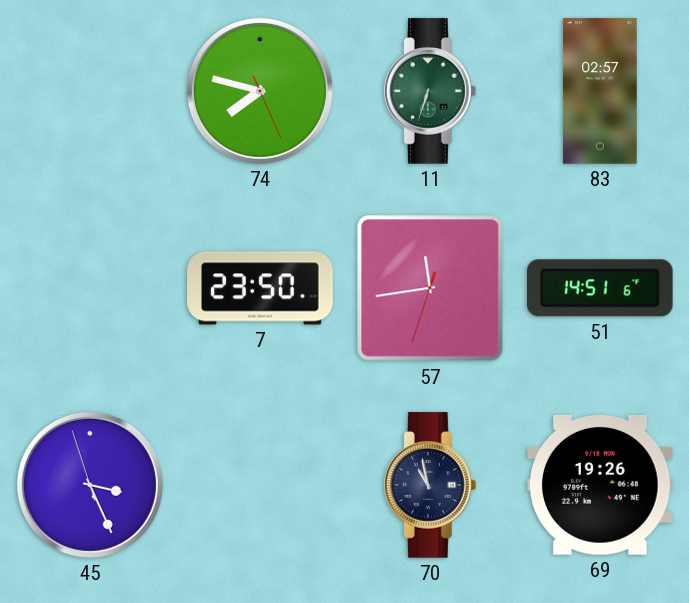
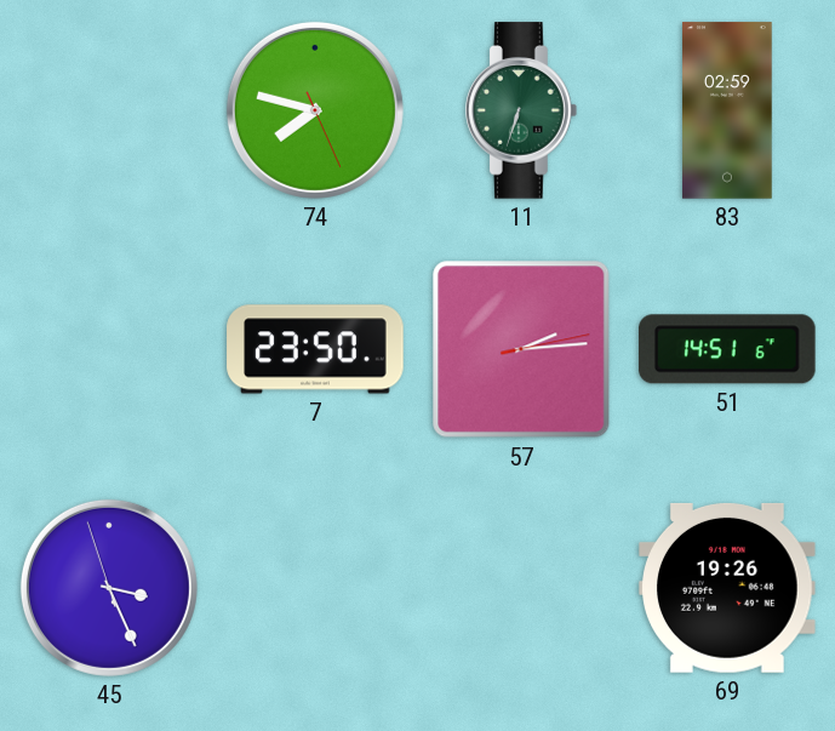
83: 02:57 -> 02:59 (727, 110)
57: 11:43 -> 2:14 (521, 349)
70: 10:58 -> none (431, 485)
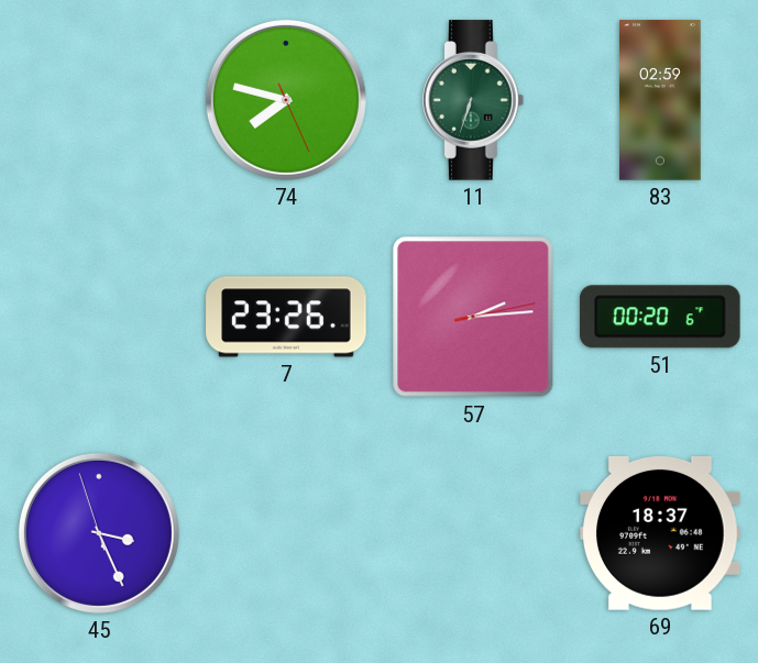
7: 23:50 -> 23:26 (286, 317)
51: 14:51 -> 00:20 (661, 317)
69: 19:26 -> 18:37 (661, 533)
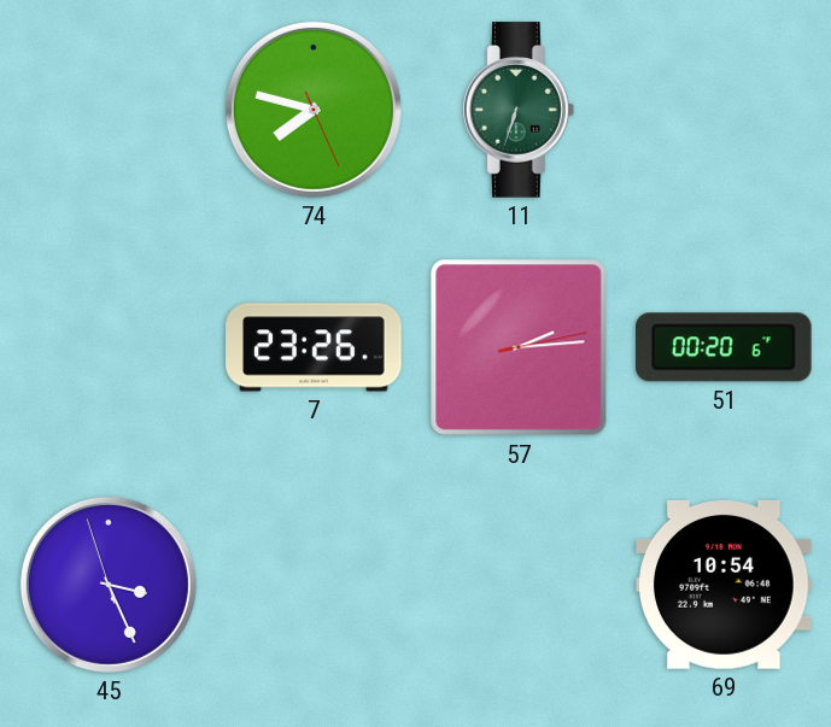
83: 02:59 -> none (660, 100)
69: 18:37 -> 10:54 (725, 585)
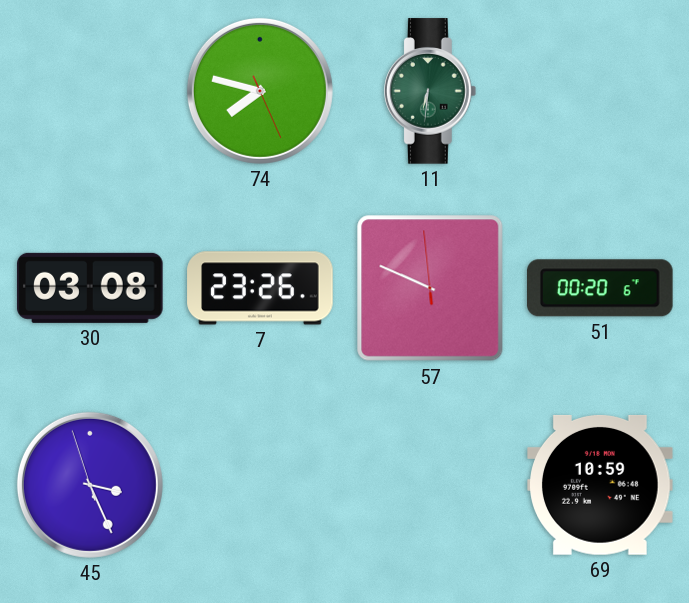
11: 6:33 -> 6:31 (431, 91)
30: none -> 03:08 (90, 288)
57: 2:14 -> 9:48 (430, 288)
69: 10:54 -> 10:59 (601, 485)
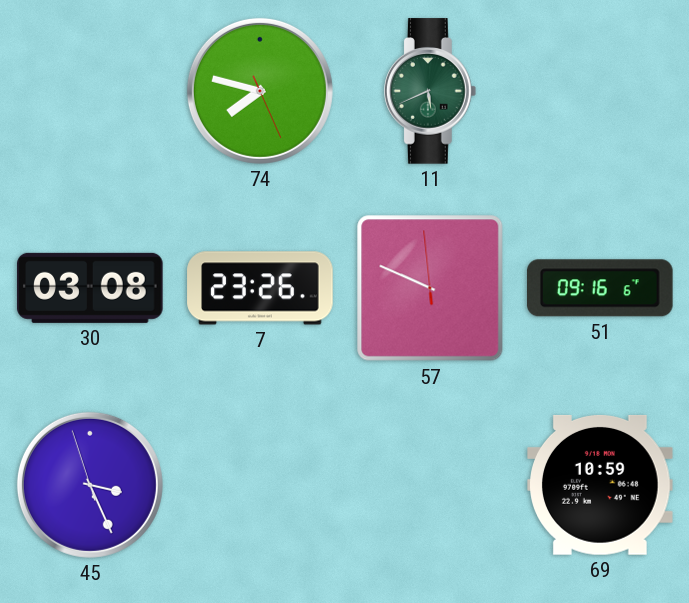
11: 6:31 -> 5:41 (431, 91)
51: 00:20 -> 09:16 (601, 288)
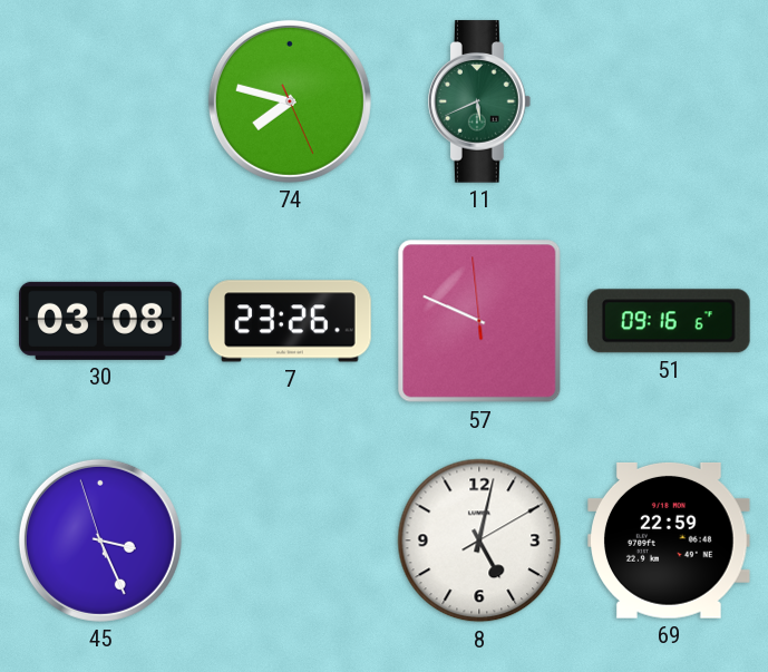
8: none -> 5:02 (479, 540)
69: 10:59 -> 22:59 (670, 540)
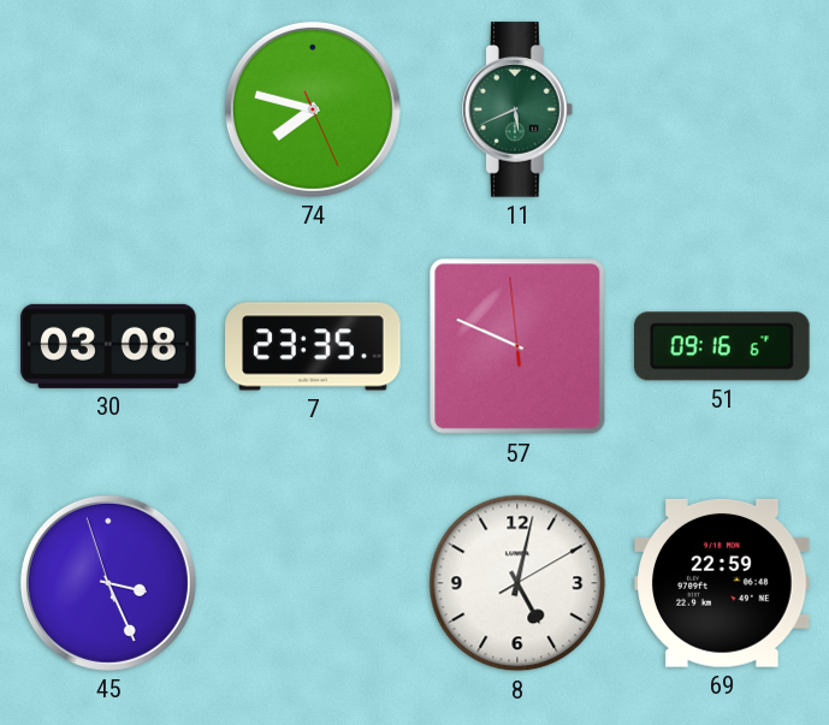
7: 23:26 -> 23:35 (313, 346)
